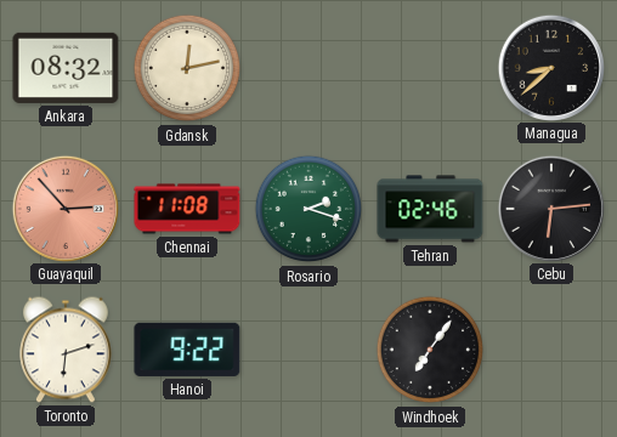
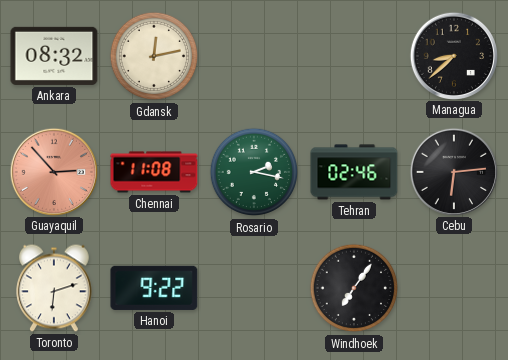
Rosario: 2:18 -> 2:17 (254, 172)
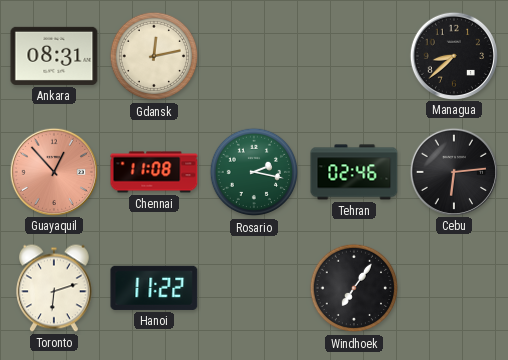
Ankara: 08:32 -> 08:31 (54, 56)
Guayaquil: 2:53 -> 12:53 (53, 171)
Hanoi: 9:22 -> 11:22 (154, 288)
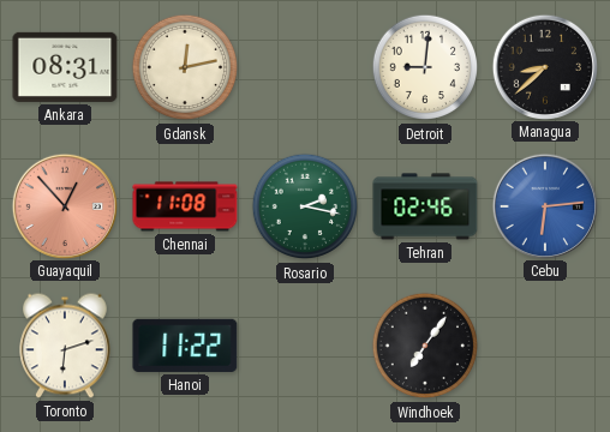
Detroit: none -> 9:01 (425, 67)
Cebu dial: black -> blue (544, 205)
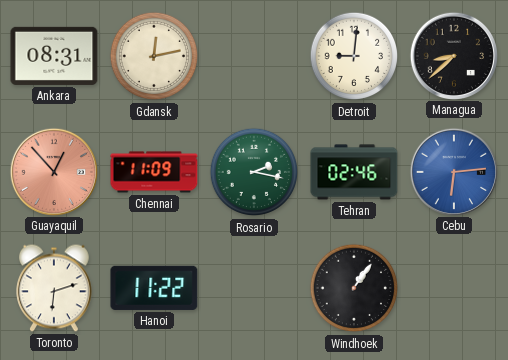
Chennai: 11:08 -> 11:09 (154, 172)
Windhoek: 7:06 -> 1:06 (354, 288)
